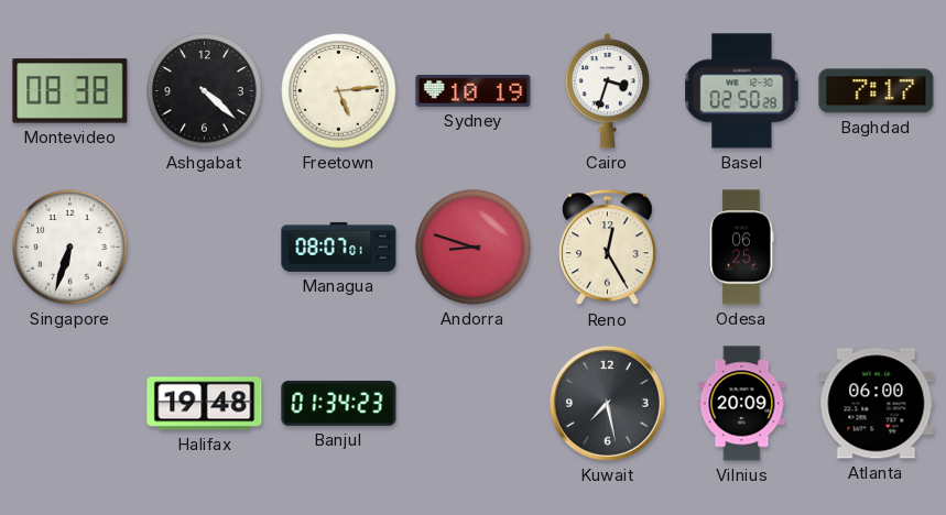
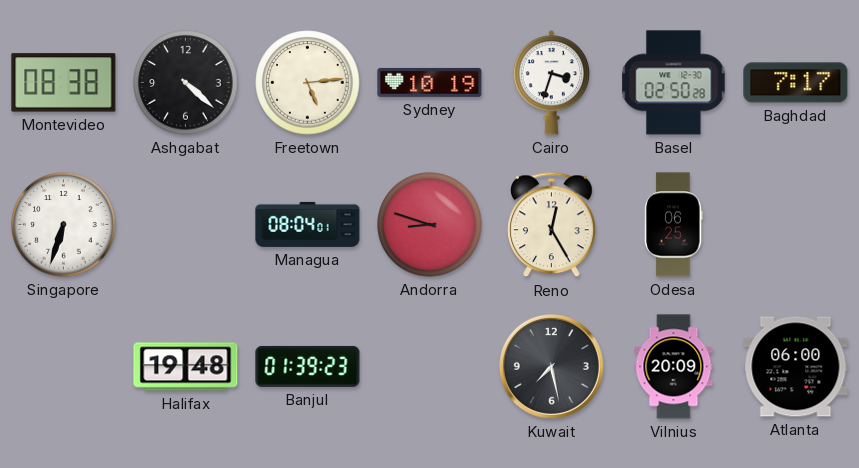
Managua: 08:07 -> 08:04 (308, 224)
Banjul: 01:34 -> 01:39 (308, 366)
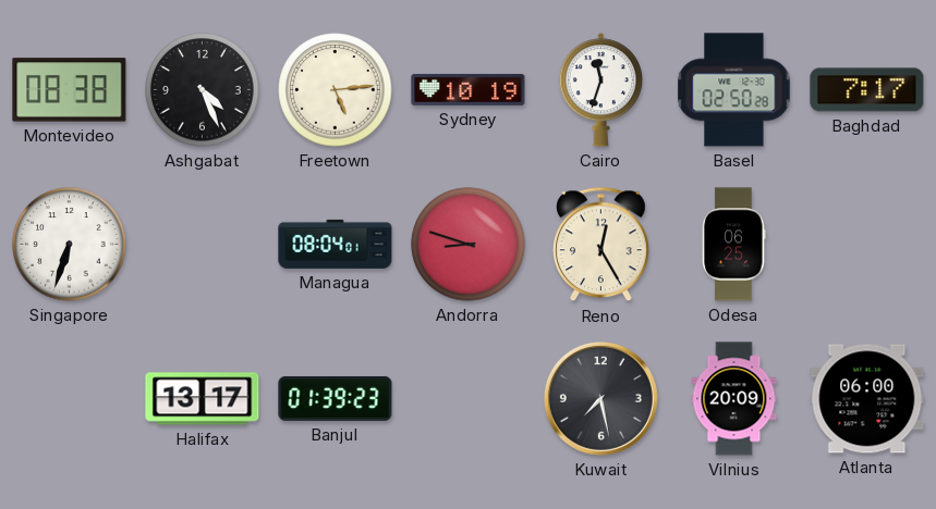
Ashgabat: 4:22 -> 4:26 (203, 90)
Cairo: 3:33 -> 11:33 (600, 90)
Halifax: 19:48 -> 13:17 (203, 399)
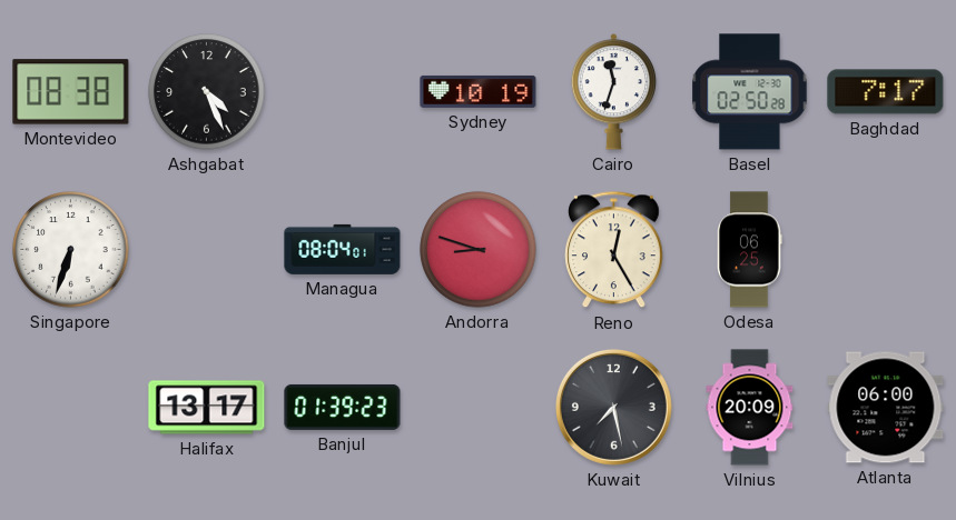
Freetown: 5:14 -> none (336, 90)
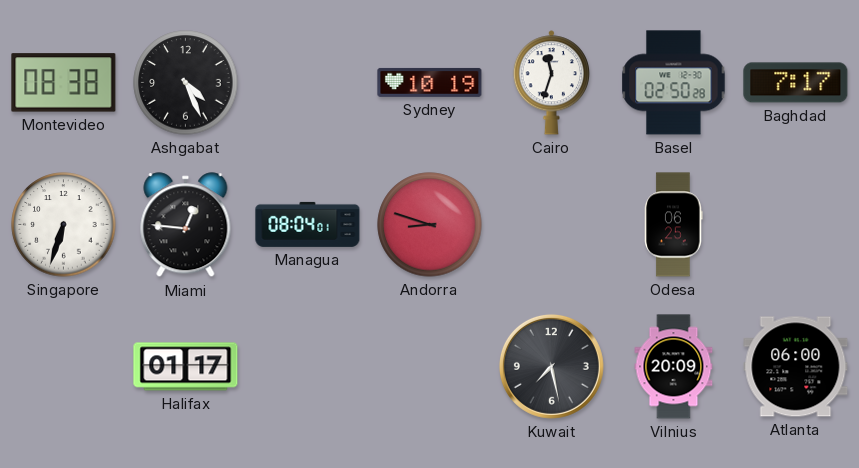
Miami: none -> 12:46 (186, 225)
Reno: 12:25 -> none (614, 250)
Halifax: 13:17 -> 01:17 (186, 367)
Banjul: 01:39 -> none (343, 407)
